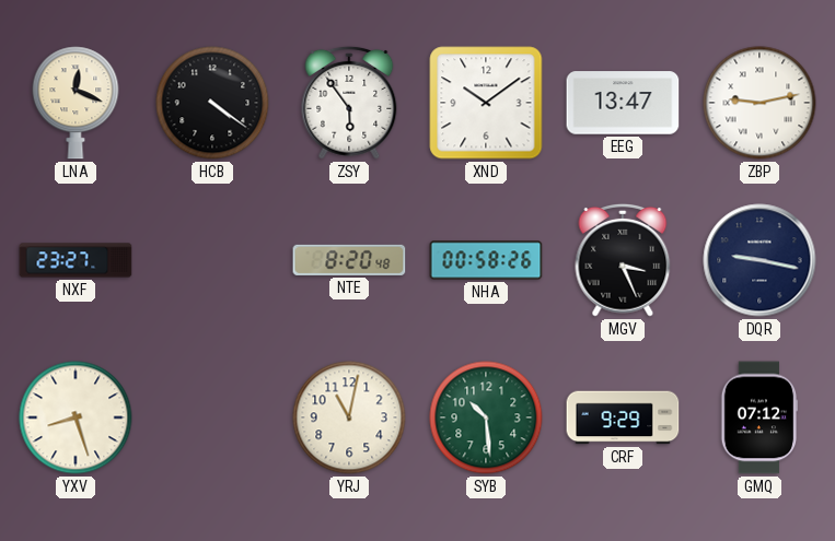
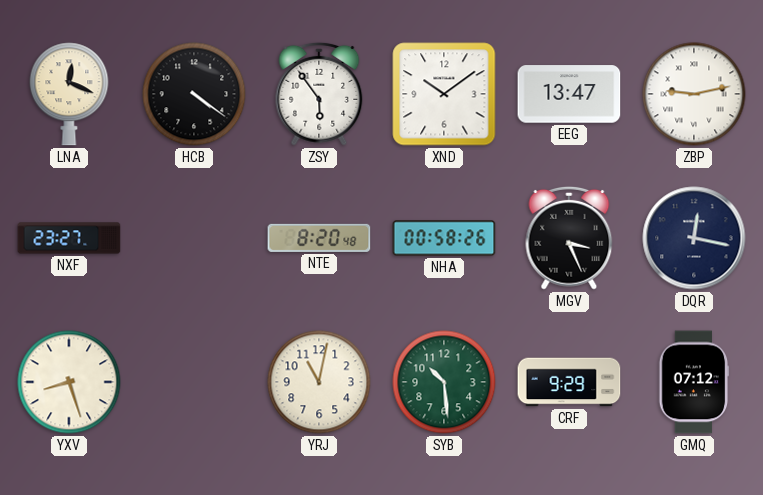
DQR: 9:17 -> 12:17 (694, 238)
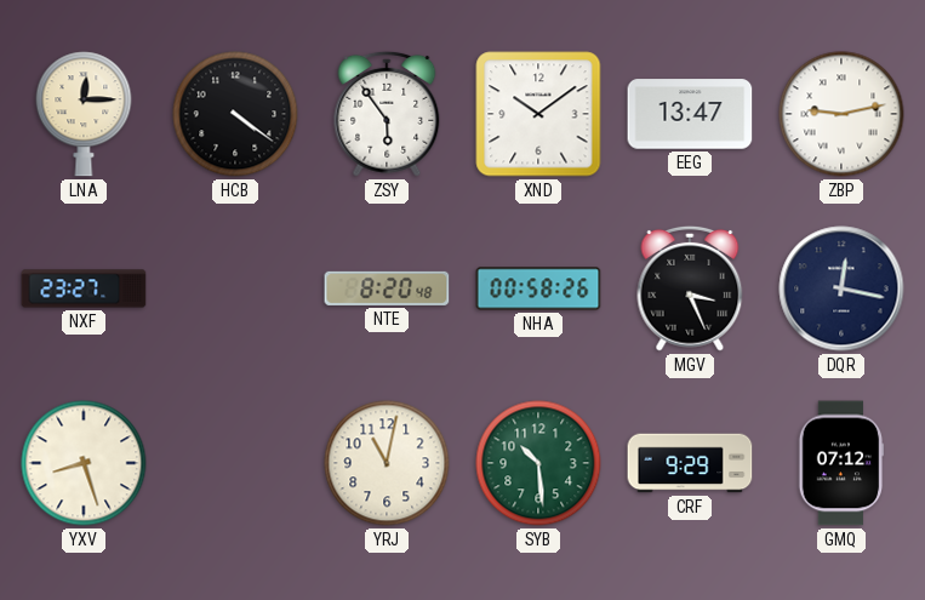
LNA: 12:19 -> 12:15 (84, 114)
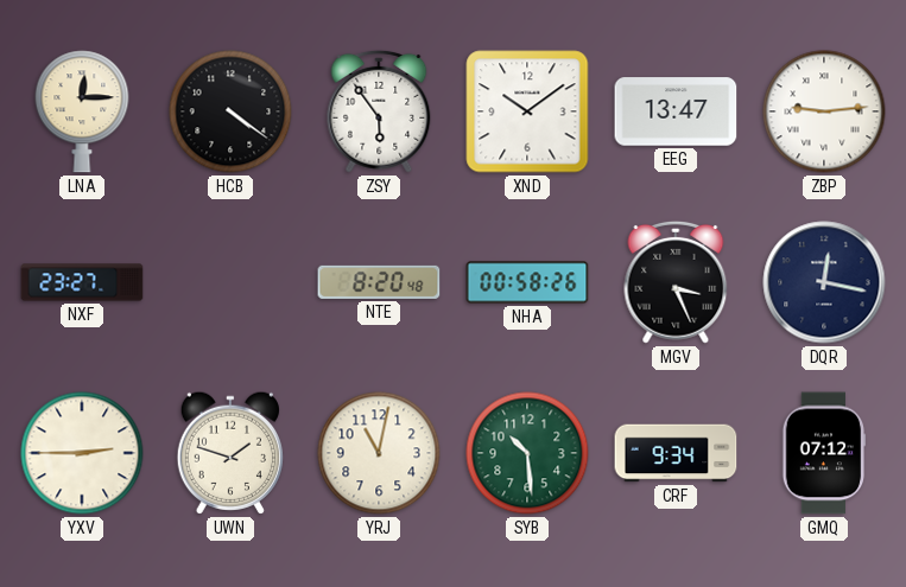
ZBP: 9:13 -> 9:14 (824, 111)
YXV: 8:27 -> 2:45 (82, 453)
UWN: none -> 1:48 (230, 453)
CRF: 9:29 -> 9:34 (676, 453)
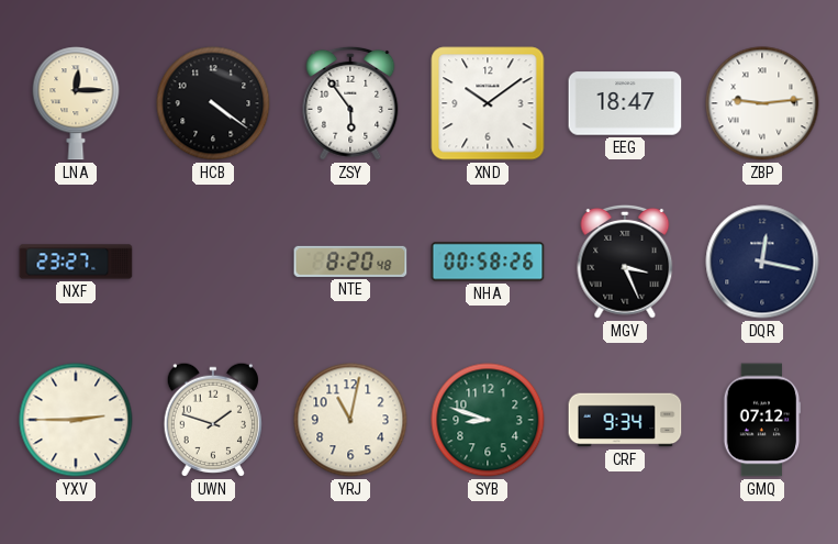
EEG: 13:47 -> 18:47 (625, 103)
SYB: 10:29 -> 8:48 (488, 420)
